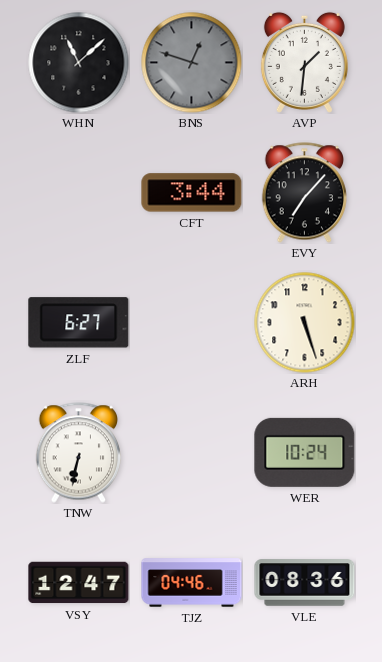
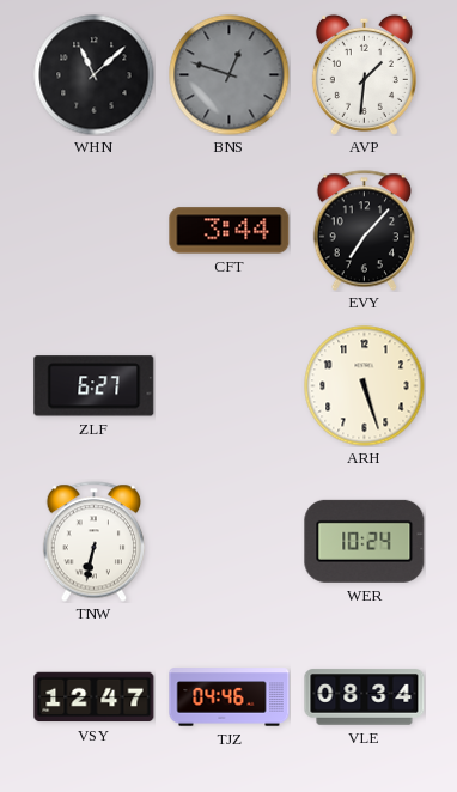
VLE: 08:36 -> 08:34 (365, 697)
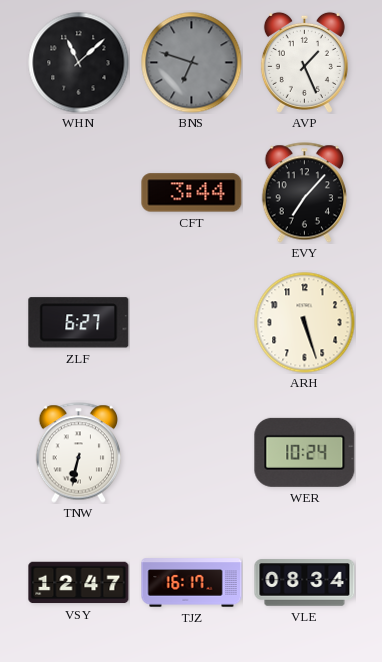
BNS: 12:48 -> 6:48 (192, 63)
AVP: 1:31 -> 1:26 (304, 62)
TJZ: 04:46 -> 16:17 (192, 583)
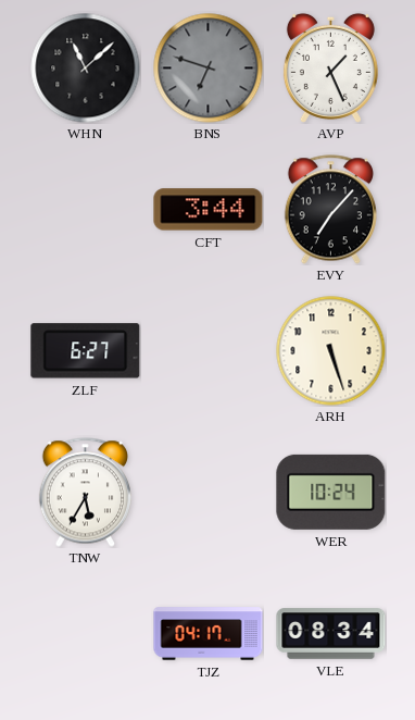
TNW: 6:32 -> 5:35 (85, 493)
VSY: 12:47 -> none (79, 583)
TJZ: 16:17 -> 04:17 (209, 634)
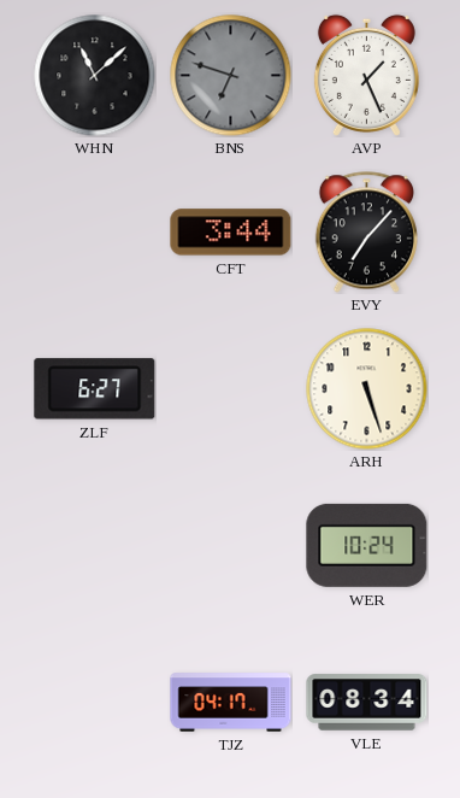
TNW: 5:35 -> none (85, 493)
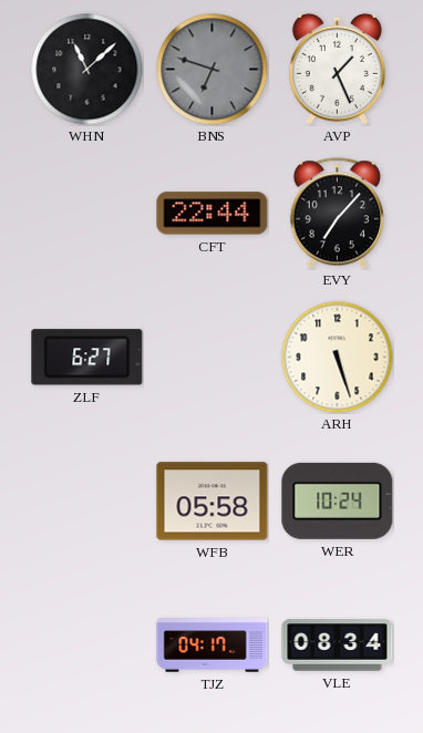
CFT: 3:44 -> 22:44 (213, 214)
WFB: none -> 05:58 (213, 502)
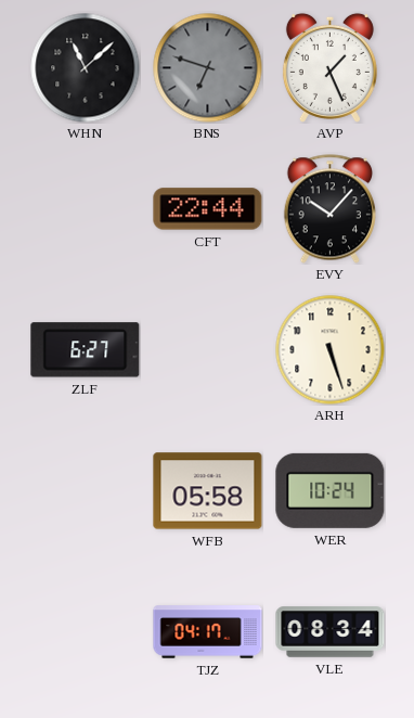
EVY: 7:07 -> 10:07 (329, 209)
